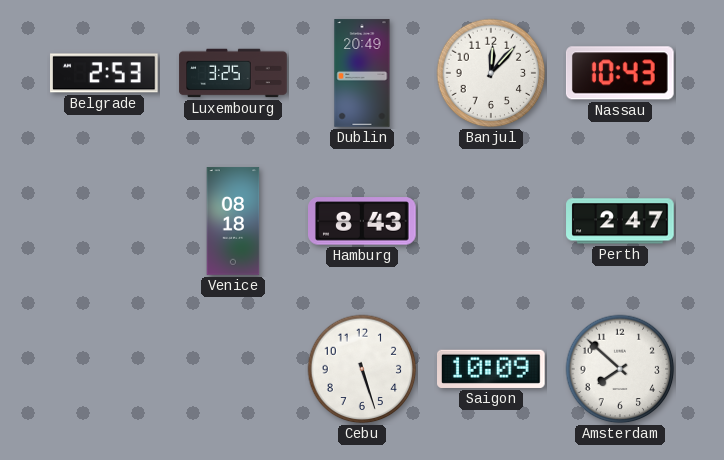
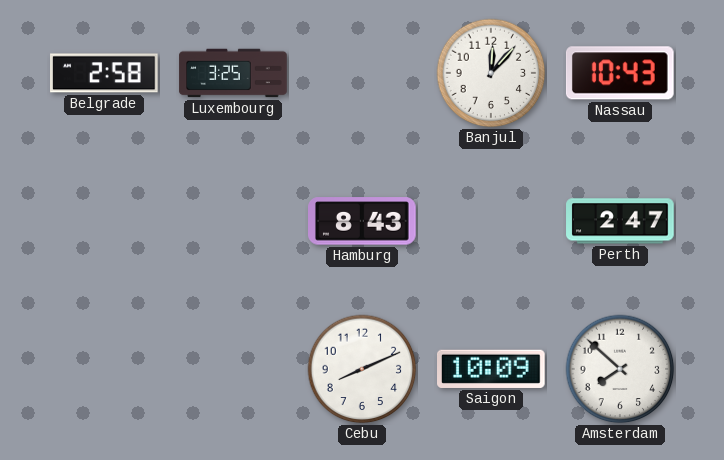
Belgrade: 2:53 -> 2:58 (105, 73)
Dublin: 20:49 -> none (362, 73)
Venice: 08:18 -> none (233, 221)
Cebu: 5:27 -> 8:11 (362, 369)
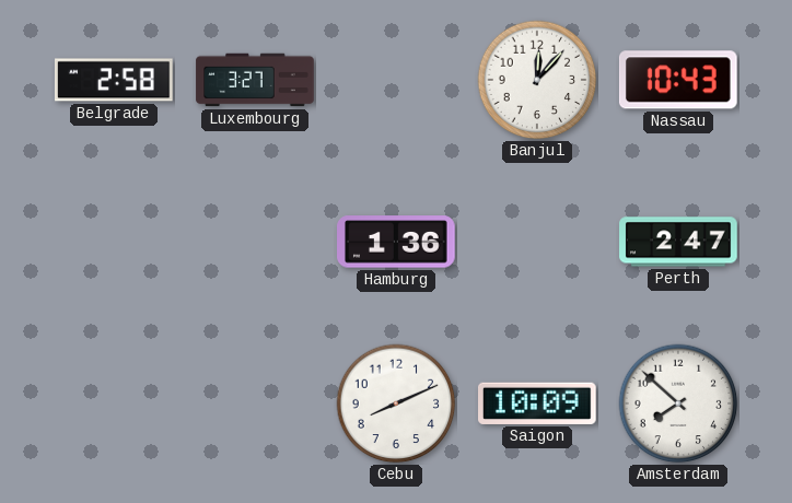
Luxembourg: 3:25 -> 3:27 (255, 80)
Hamburg: 8:43 -> 1:36 (397, 242)
